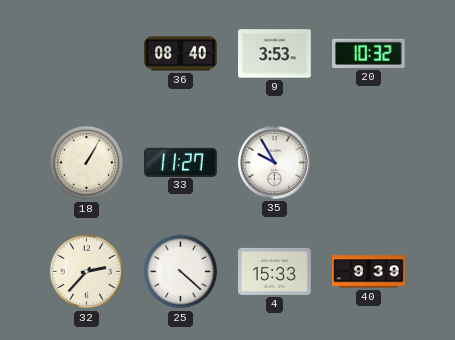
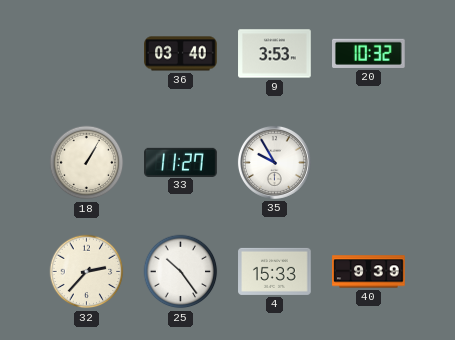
36: 08:40 -> 03:40 (181, 54)
25: 4:22 -> 10:24 (181, 272)
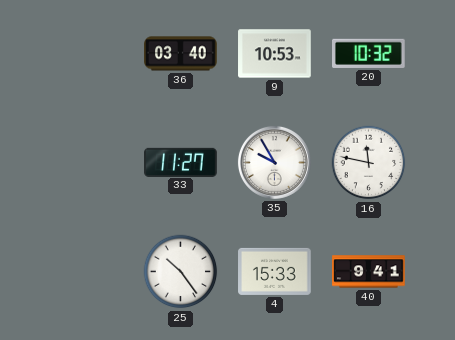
9: 3:53 -> 10:53 (275, 54)
18: 1:05 -> none (87, 163)
16: none -> 11:47 (369, 163)
32: 2:37 -> none (87, 272)
40: 9:39 -> 9:41 (369, 272)
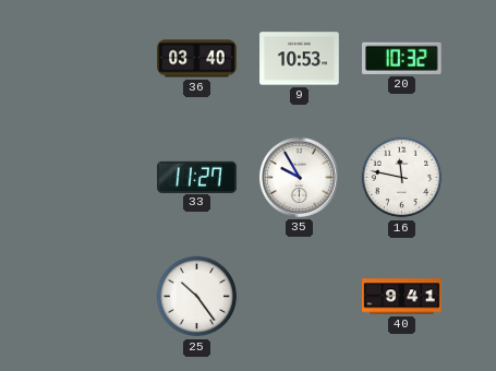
4: 15:33 -> none (275, 271)
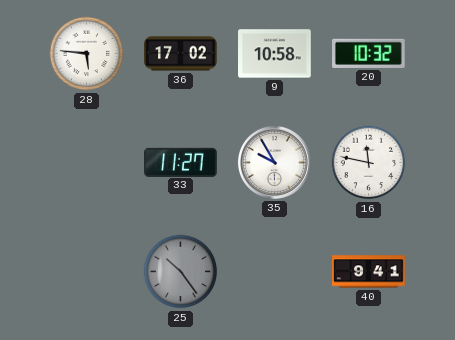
28: none -> 5:46 (87, 54)
36: 03:40 -> 17:02 (181, 54)
9: 10:53 -> 10:58 (275, 54)
25 dial: white -> grey (181, 272)
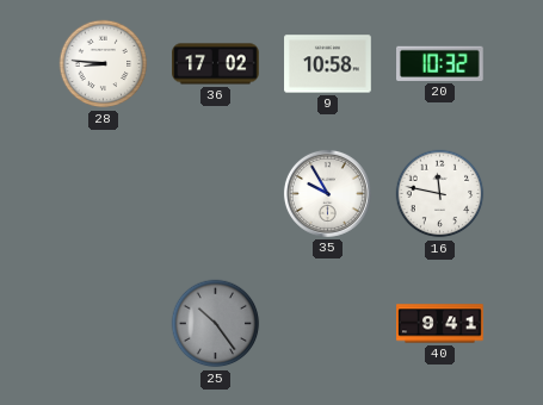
28: 5:46 -> 8:46 (104, 64)
33: 11:27 -> none (181, 162)
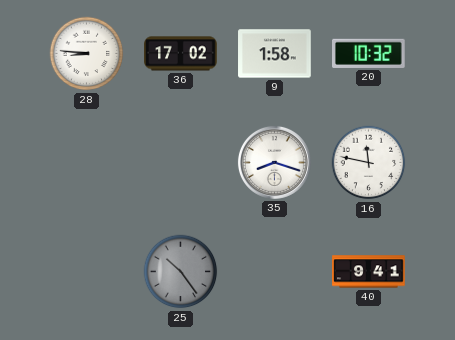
9: 10:58 -> 1:58 (275, 54)
35: 9:55 -> 8:18 (274, 162)
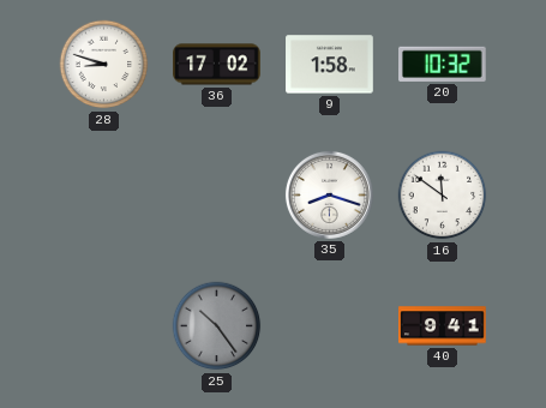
28: 8:46 -> 8:48 (104, 65)
16: 11:47 -> 11:51 (443, 196)
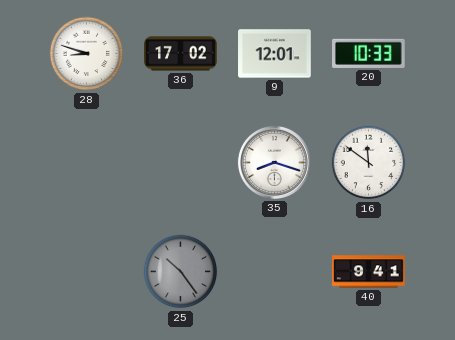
9: 1:58 -> 12:01 (275, 54)
20: 10:32 -> 10:33 (369, 53)
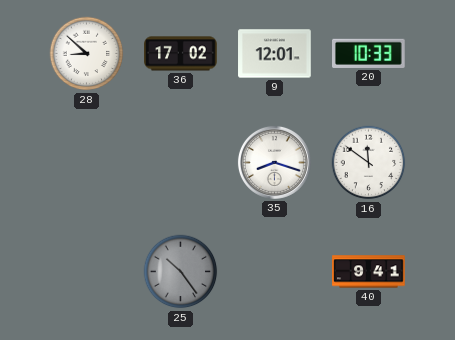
28: 8:48 -> 8:52 (87, 54)
